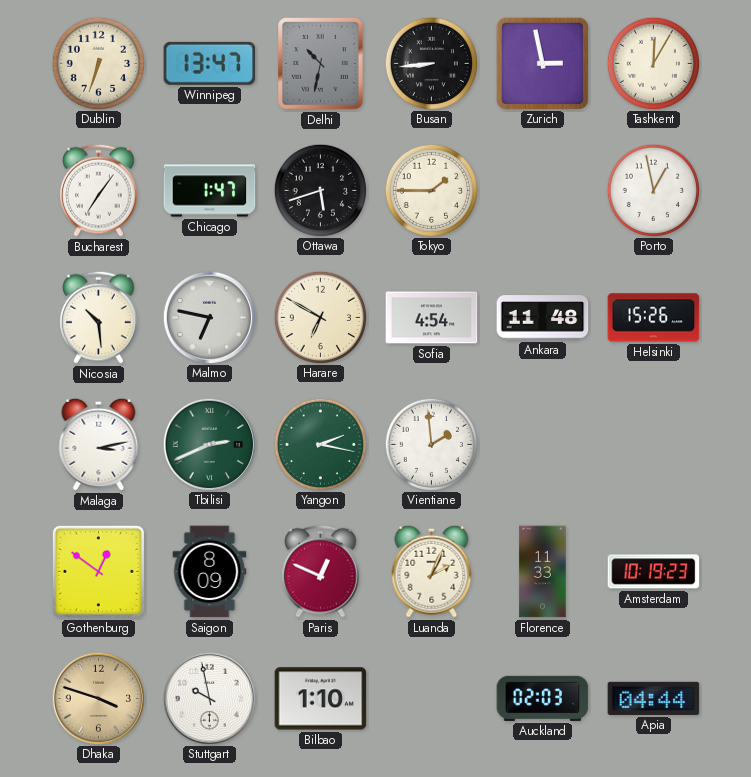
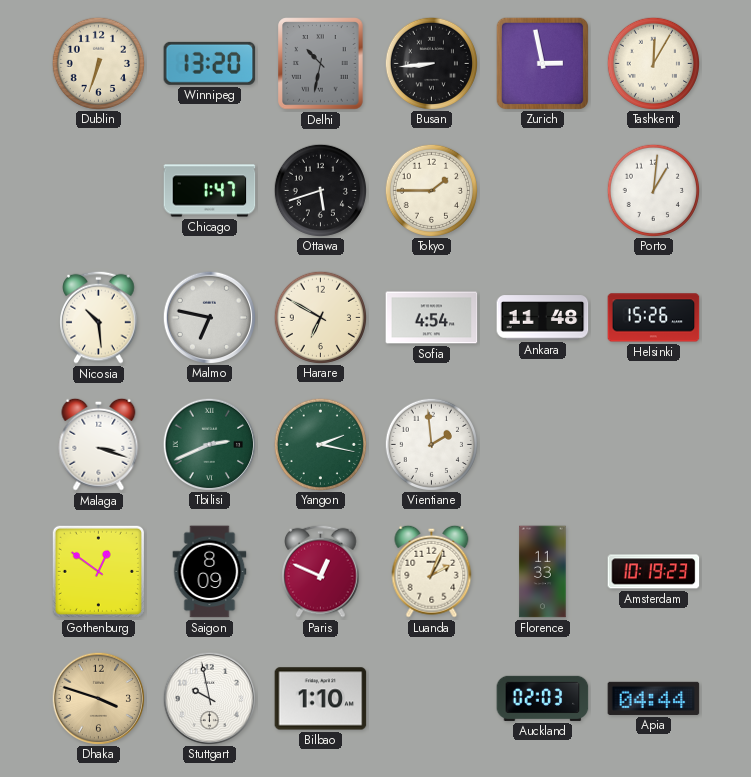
Winnipeg: 13:47 -> 13:20 (210, 63)
Bucharest: 7:06 -> none (99, 190)
Porto: 12:58 -> 1:01 (653, 190)
Malaga: 3:13 -> 3:18 (99, 444)
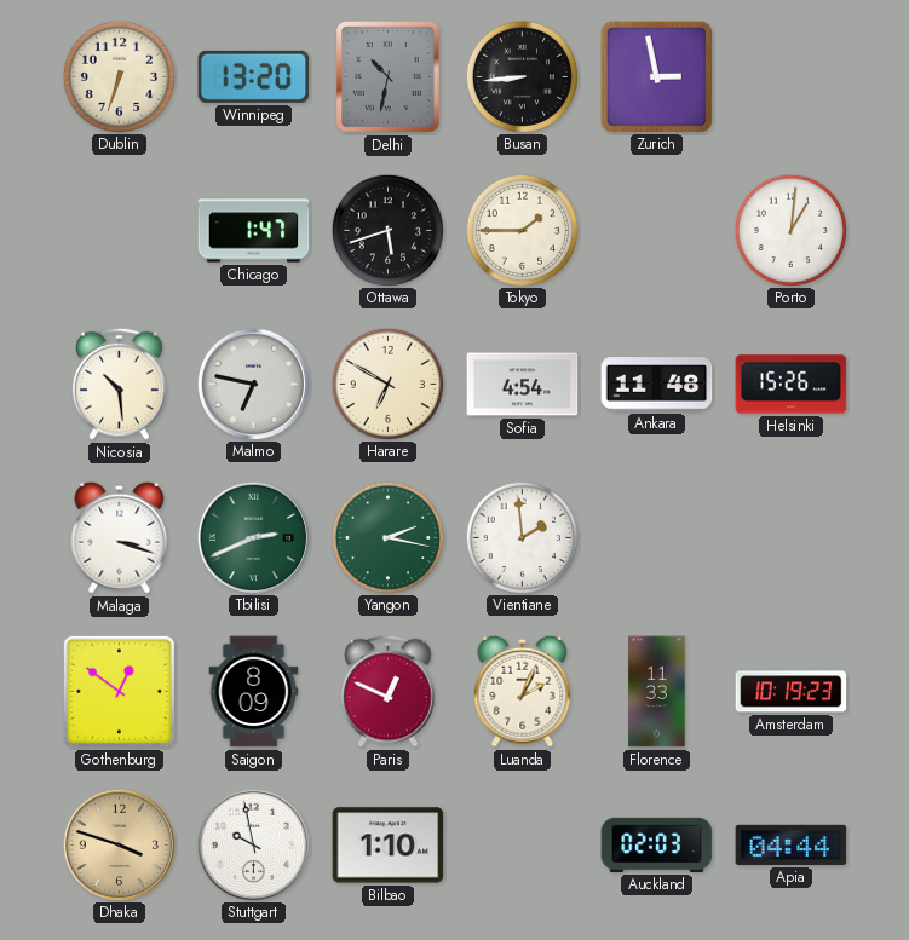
Tashkent: 12:05 -> none (653, 63)
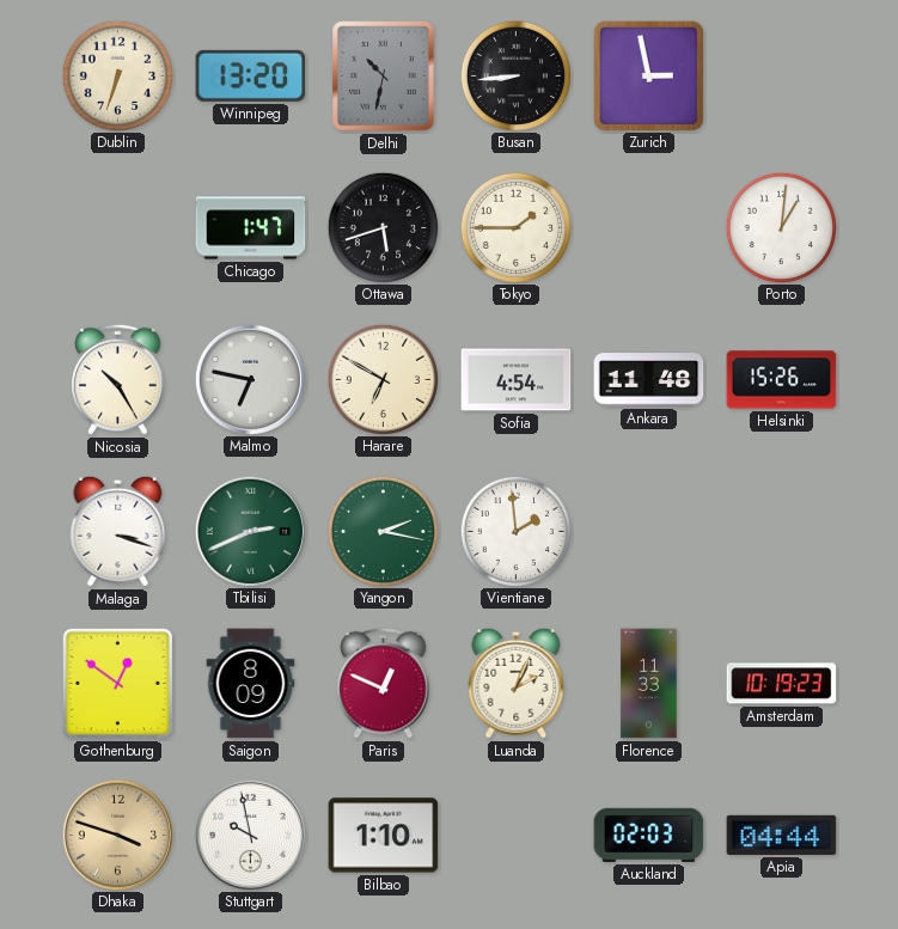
Nicosia: 10:29 -> 10:25 (118, 379)
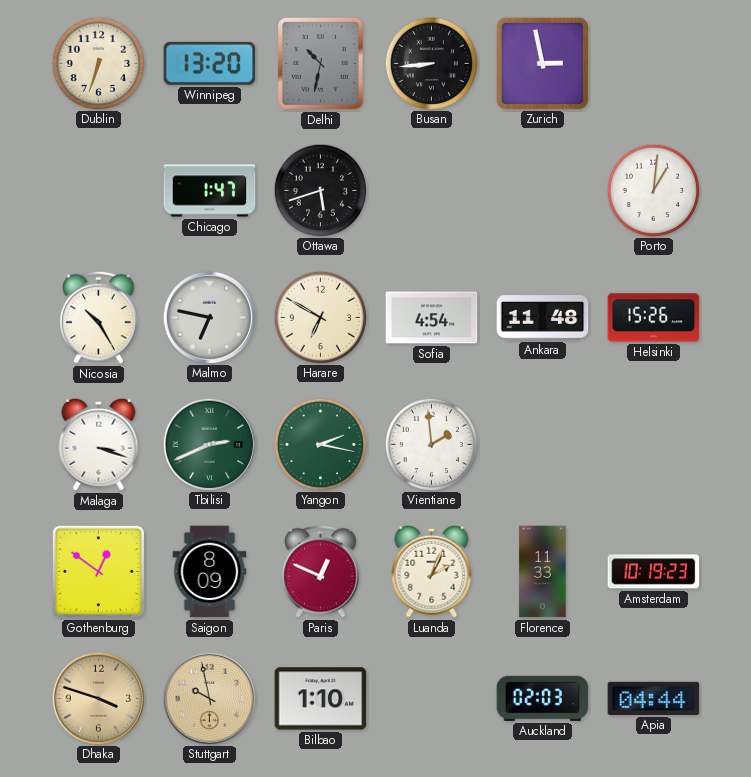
Tokyo: 1:45 -> none (515, 227)
Stuttgart dial: white -> champagne (209, 698)
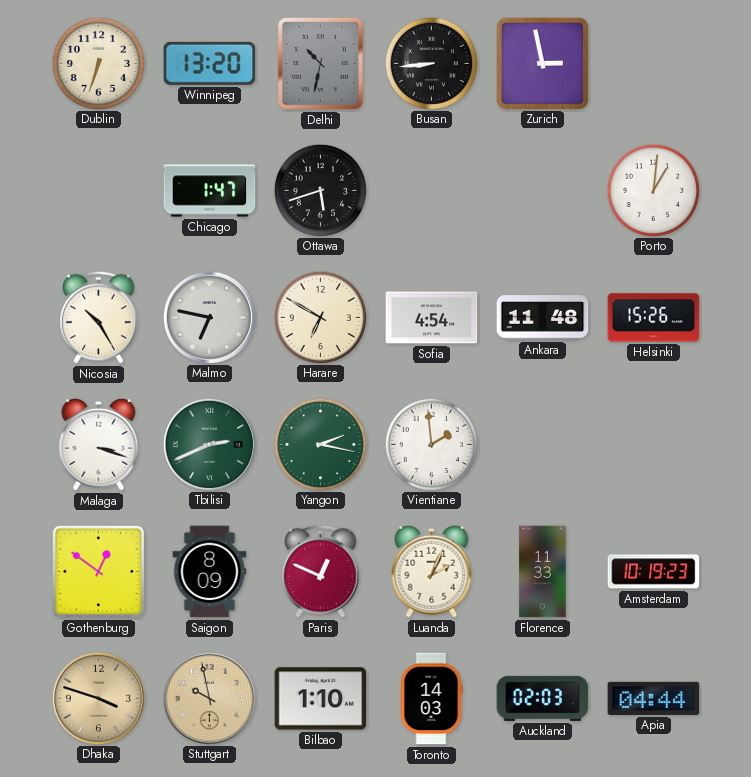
Toronto: none -> 14:03 (431, 699)
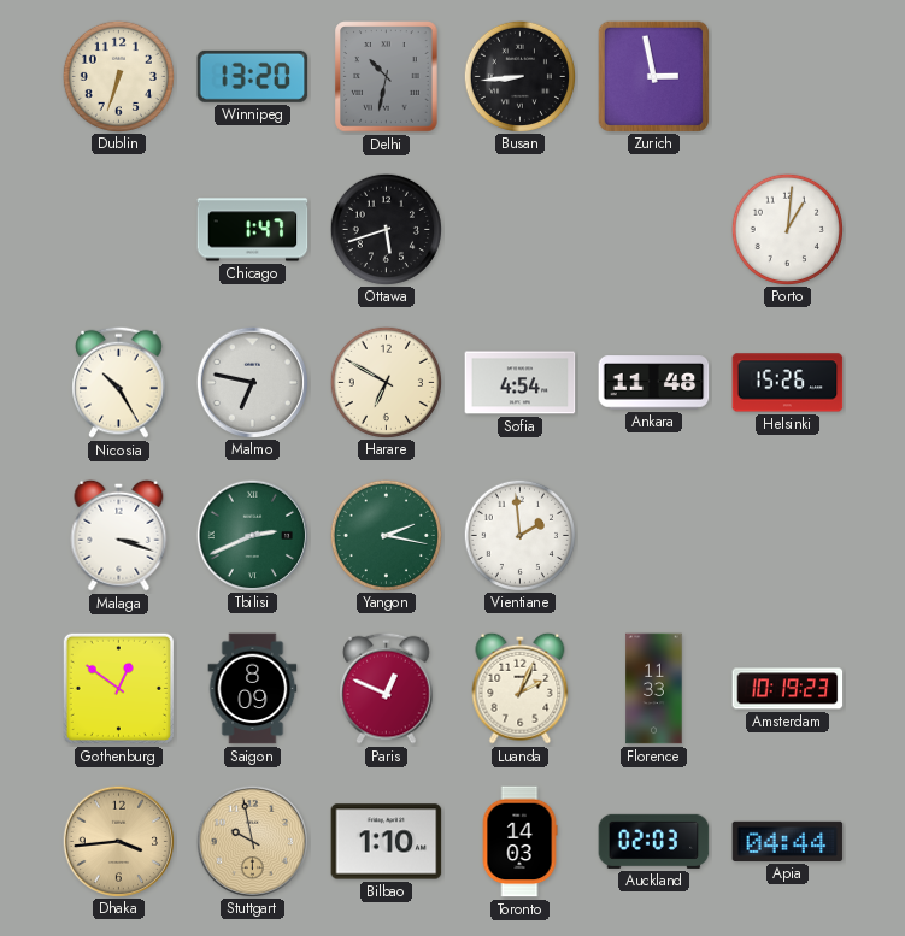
Dhaka: 3:48 -> 3:44 (118, 841)
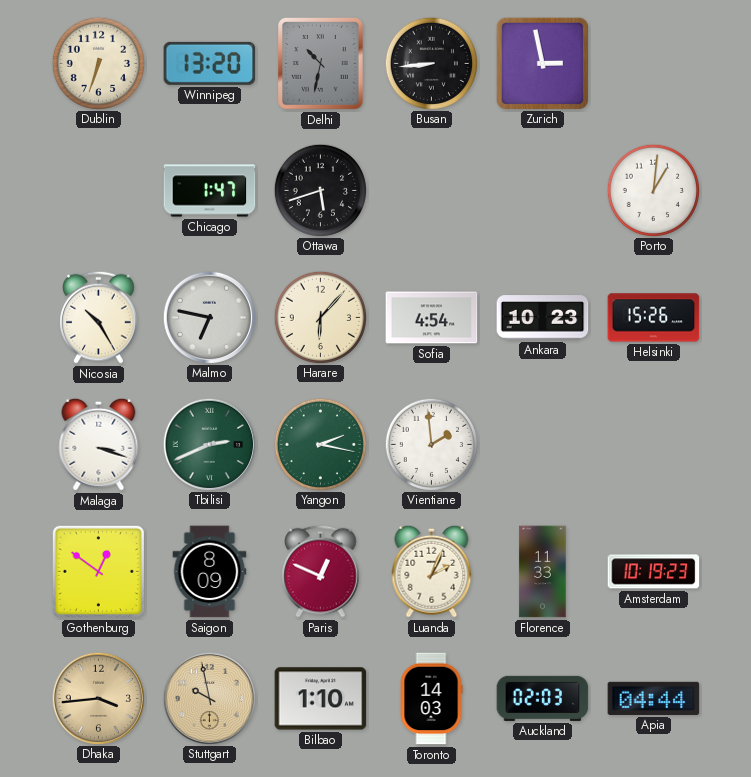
Harare: 6:50 -> 6:07 (320, 317)
Ankara: 11:48 -> 10:23 (543, 318)
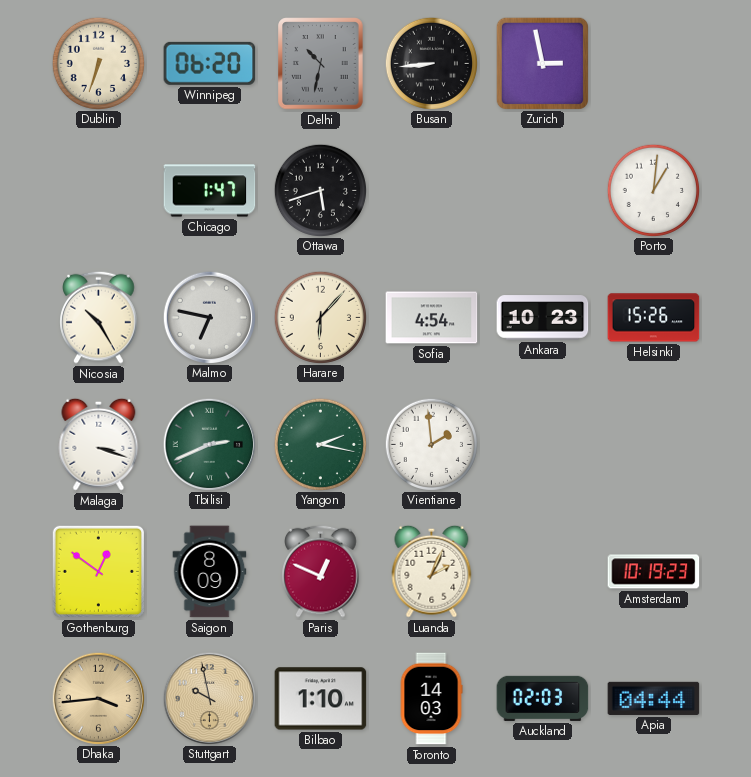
Winnipeg: 13:20 -> 06:20 (210, 63)
Florence: 11:33 -> none (543, 572)
